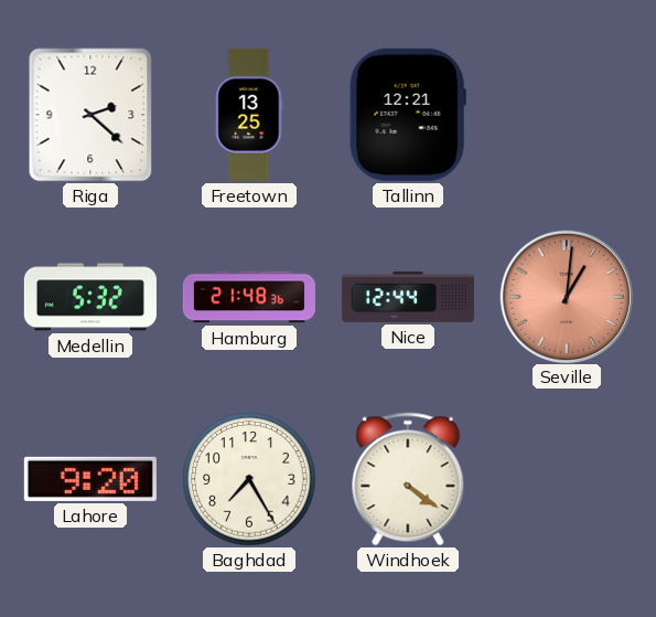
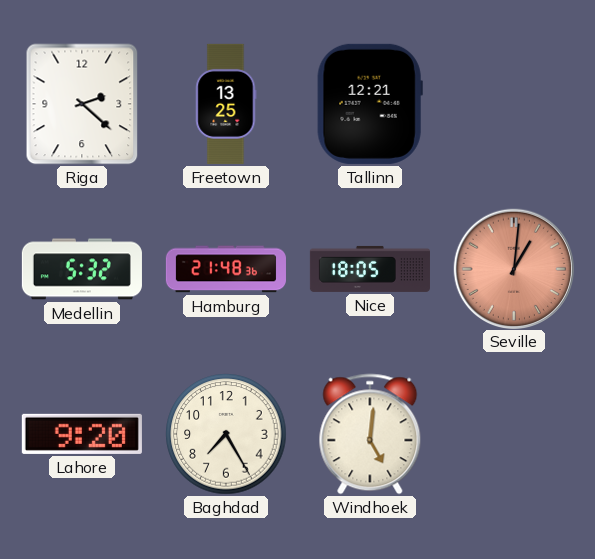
Nice: 12:44 -> 18:05 (370, 269)
Windhoek: 4:21 -> 5:01 (370, 434)
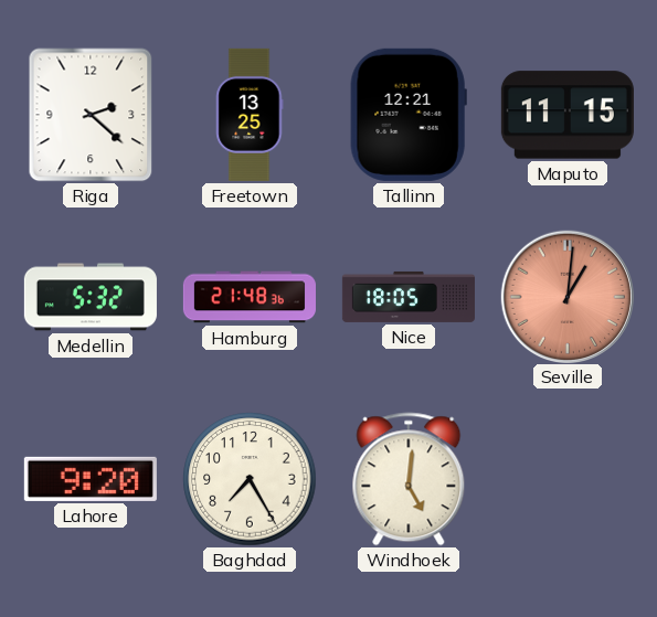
Maputo: none -> 11:15 (568, 115)
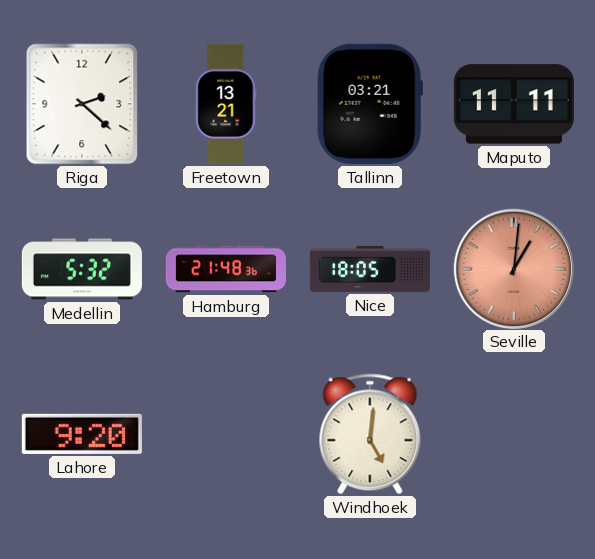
Freetown: 13:25 -> 13:21 (226, 104)
Tallinn: 12:21 -> 03:21 (370, 104)
Maputo: 11:15 -> 11:11 (514, 104)
Baghdad: 7:25 -> none (250, 479)
